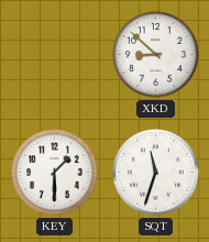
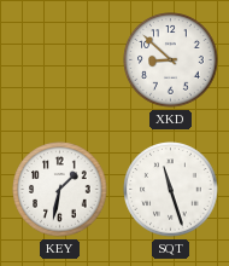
KEY: 1:30 -> 1:32 (60, 190)
SQT: 11:33 -> 11:27 (171, 190)
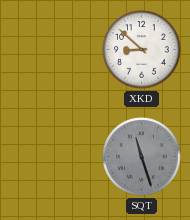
KEY: 1:32 -> none (60, 190)
SQT dial: white -> grey (142, 157)
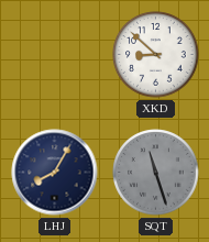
LHJ: none -> 8:05 (55, 173)
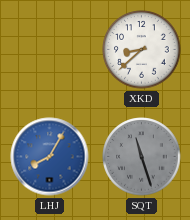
XKD: 8:52 -> 8:38 (142, 50)
LHJ dial: navy -> blue (50, 157)
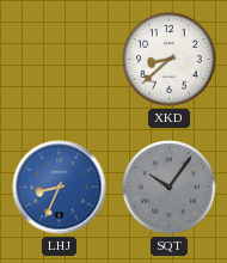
LHJ: 8:05 -> 8:34 (60, 188)
SQT: 11:27 -> 10:06 (170, 188)
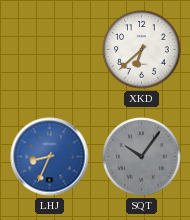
XKD: 8:38 -> 6:38 (142, 50)
